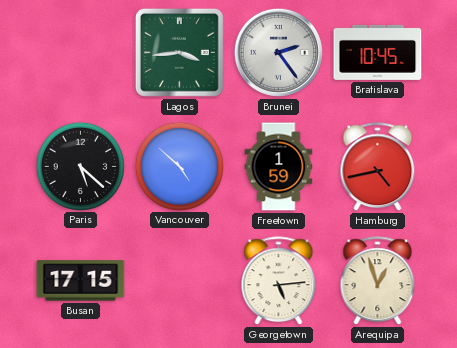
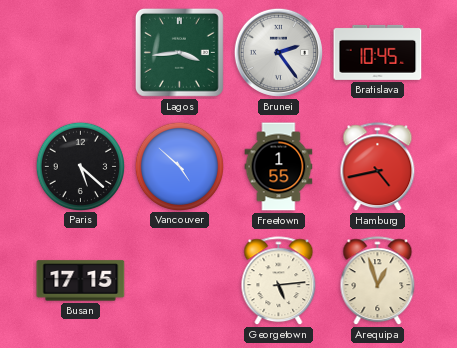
Freetown: 1:59 -> 1:55 (279, 167)
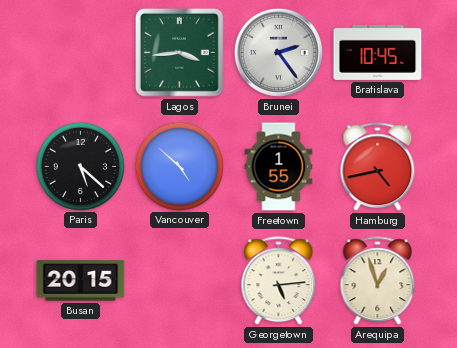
Busan: 17:15 -> 20:15 (81, 281)
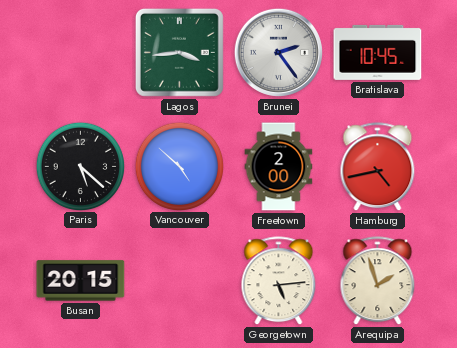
Freetown: 1:55 -> 2:00 (279, 167)
Arequipa: 12:57 -> 1:57 (378, 281)
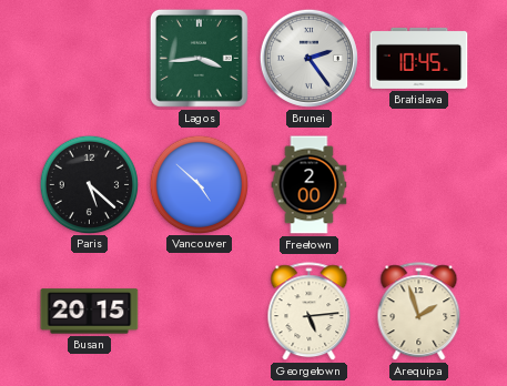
Hamburg: 4:43 -> none (378, 167)
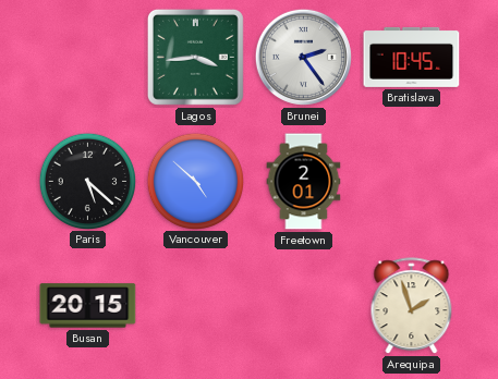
Freetown: 2:00 -> 2:01 (304, 182)
Georgetown: 5:14 -> none (310, 312)
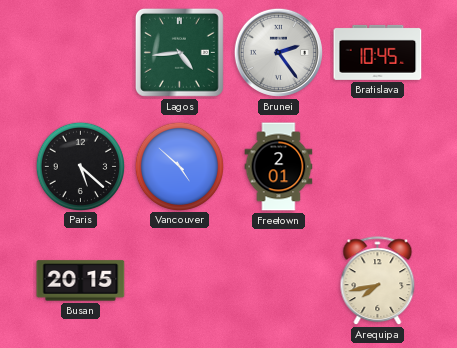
Lagos: 3:44 -> 4:44 (179, 52)
Arequipa: 1:57 -> 7:43 (378, 281)
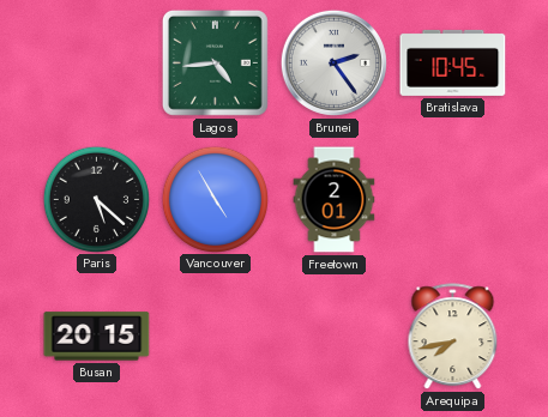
Vancouver: 4:52 -> 4:55 (215, 199)
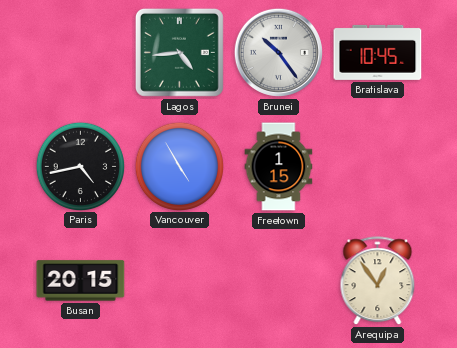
Brunei: 2:24 -> 10:24 (278, 52)
Paris: 5:22 -> 4:43 (80, 166)
Freetown: 2:01 -> 1:15 (279, 167)
Arequipa: 7:43 -> 12:54 (378, 281)
